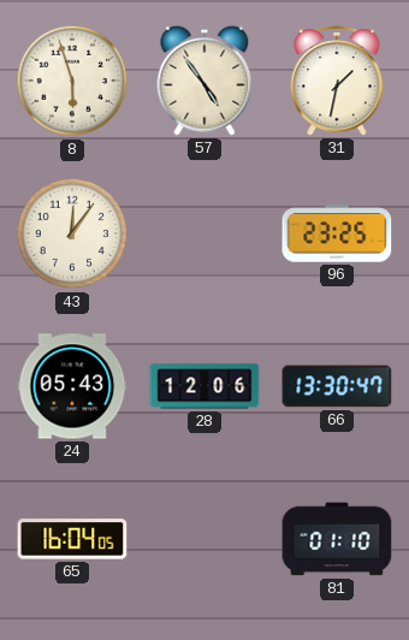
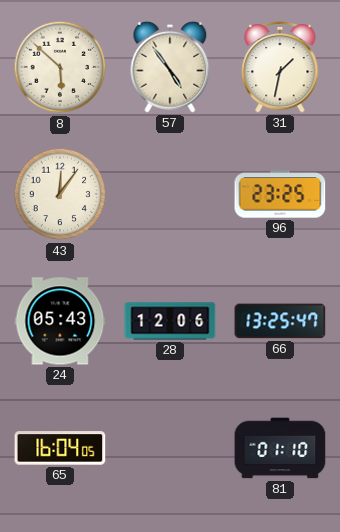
8: 5:57 -> 5:52 (60, 67)
66: 13:30 -> 13:25 (280, 321)
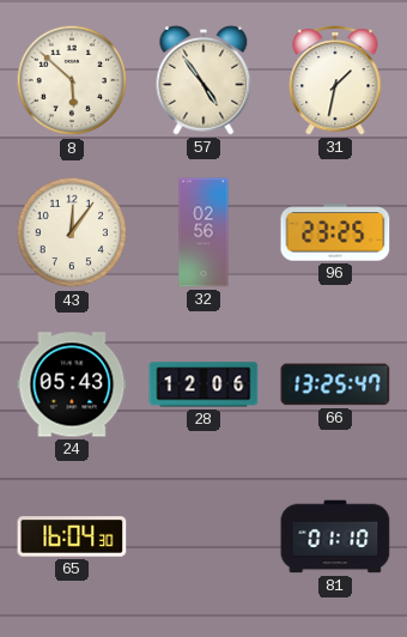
32: none -> 02:56 (203, 232)
65: 16:04:05 -> 16:04:30 (72, 536)
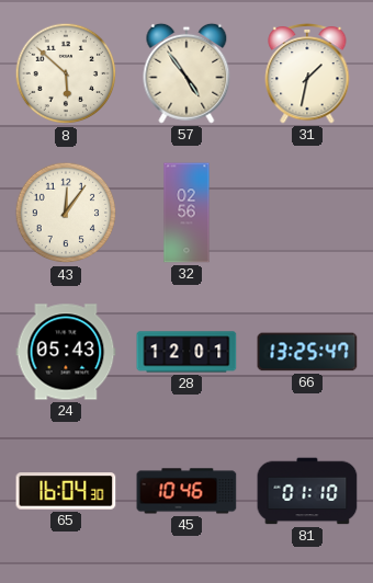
96: 23:25 -> none (335, 232)
28: 12:06 -> 12:01 (187, 352)
45: none -> 10:46 (187, 491)
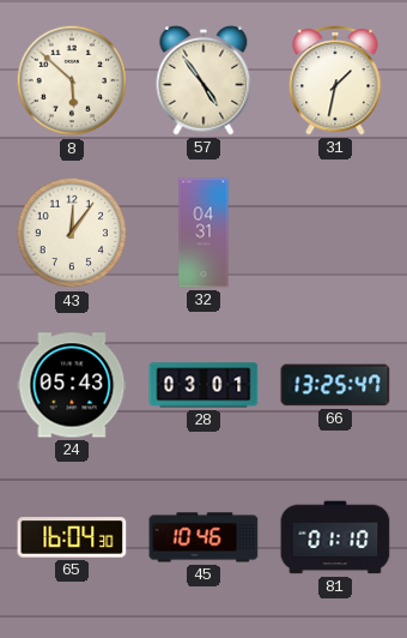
32: 02:56 -> 04:31 (203, 233)
28: 12:01 -> 03:01 (203, 385)
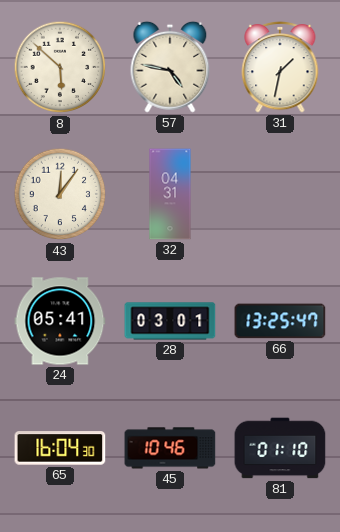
57: 4:54 -> 4:47 (170, 67)
24: 05:43 -> 05:41 (60, 321)
